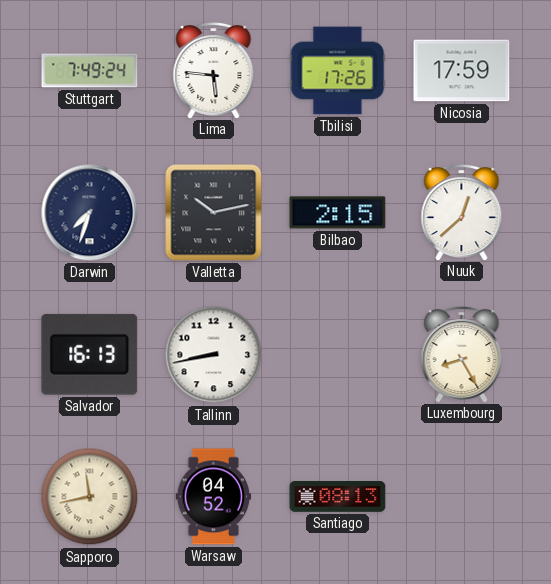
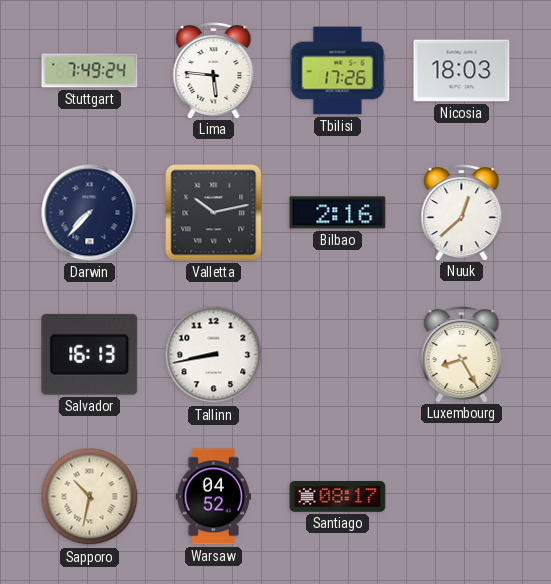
Nicosia: 17:59 -> 18:03 (462, 71)
Darwin: 7:33 -> 7:37 (90, 213)
Bilbao: 2:15 -> 2:16 (338, 213)
Sapporo: 11:43 -> 10:32 (90, 497)
Santiago: 08:13 -> 08:17 (338, 497)
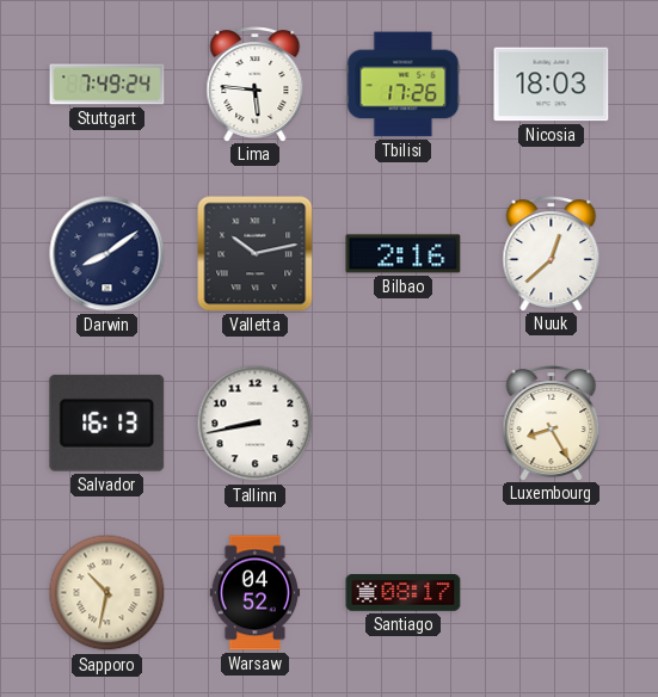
Darwin: 7:37 -> 8:09 (107, 254)
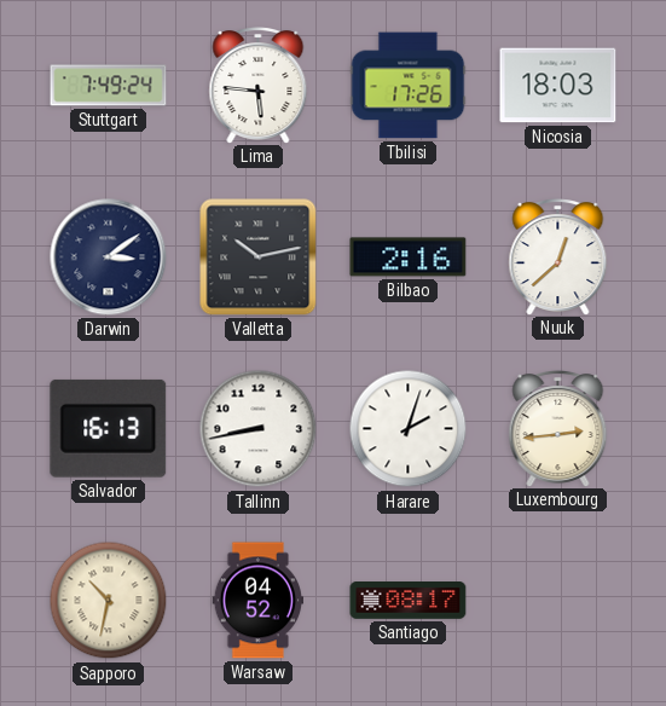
Darwin: 8:09 -> 3:09 (109, 257)
Harare: none -> 2:03 (409, 429)
Luxembourg: 8:25 -> 2:44 (558, 429)
